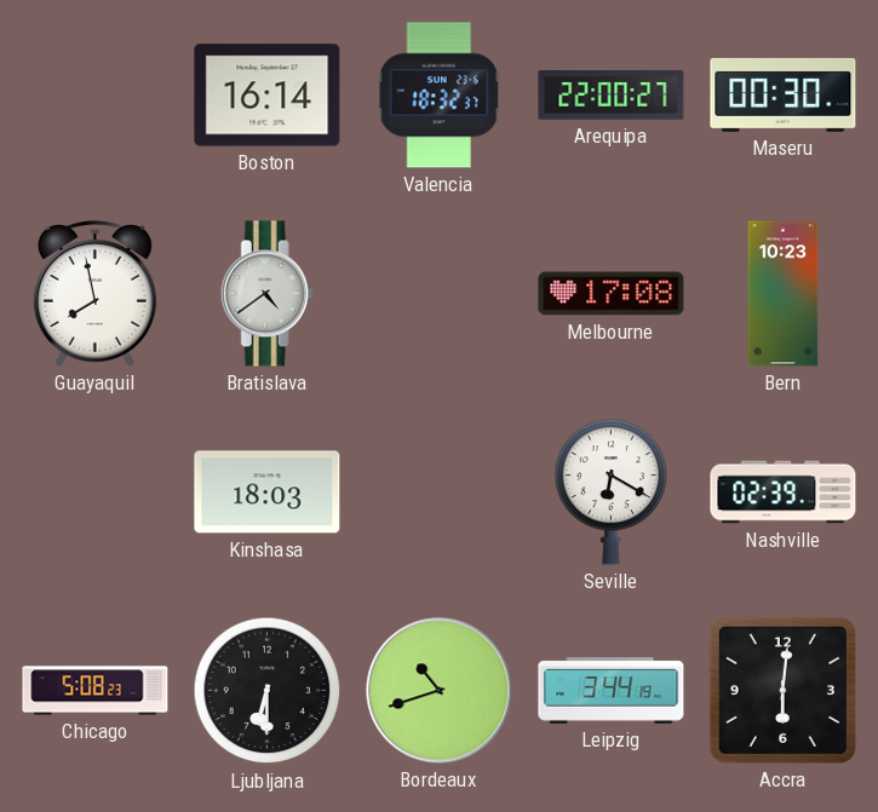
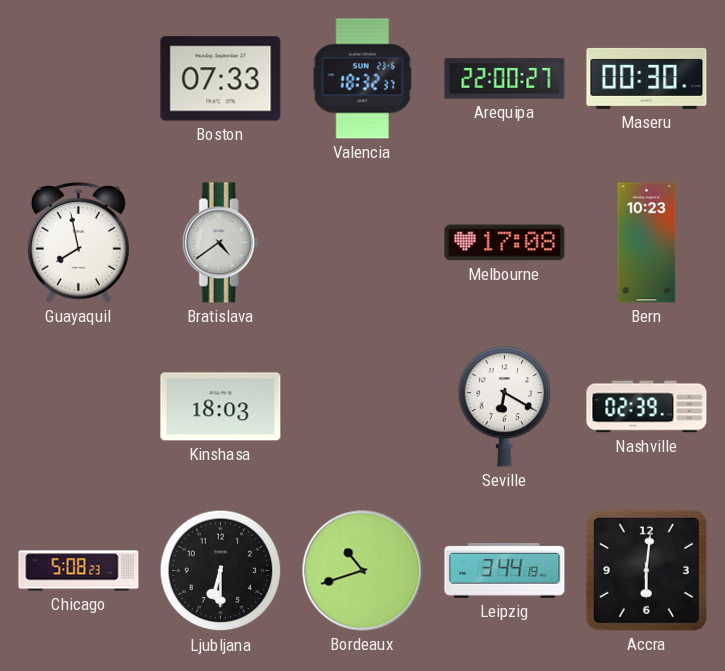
Boston: 16:14 -> 07:33 (221, 79)
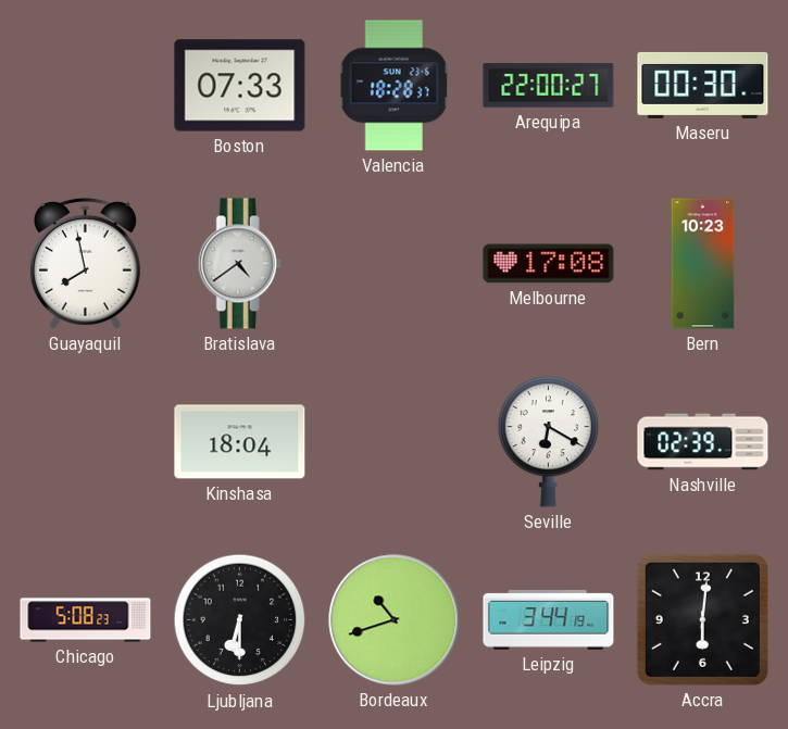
Valencia: 18:32 -> 18:28 (393, 86)
Kinshasa: 18:03 -> 18:04 (240, 442)
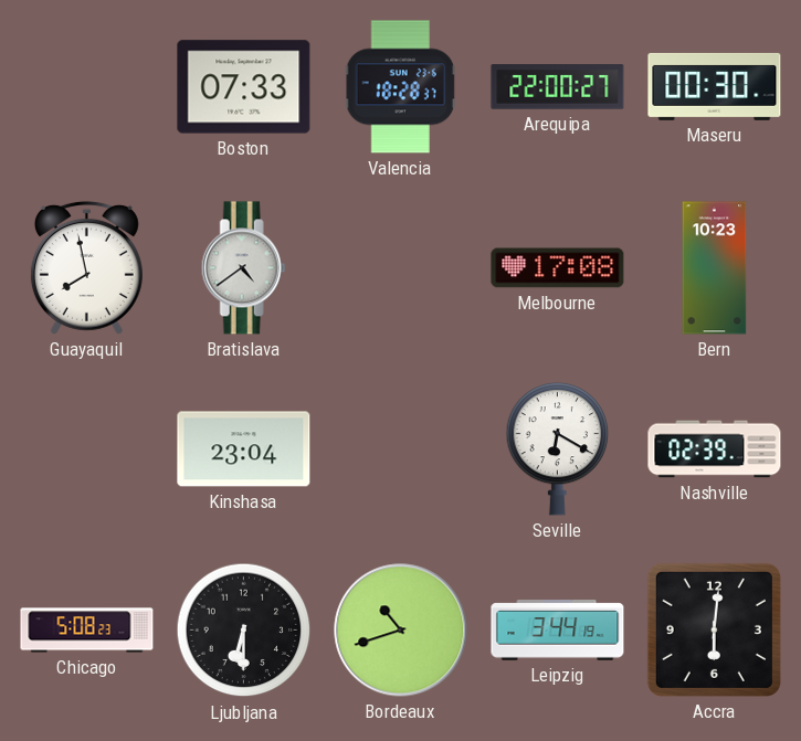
Kinshasa: 18:04 -> 23:04 (244, 449)
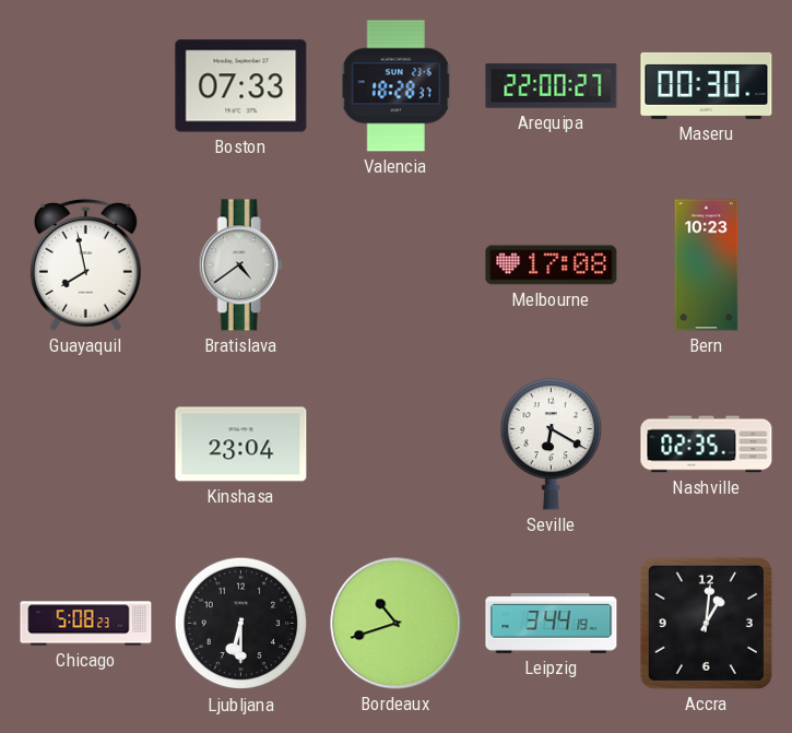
Nashville: 02:39 -> 02:35 (707, 445)
Accra: 6:01 -> 1:01 (706, 623)
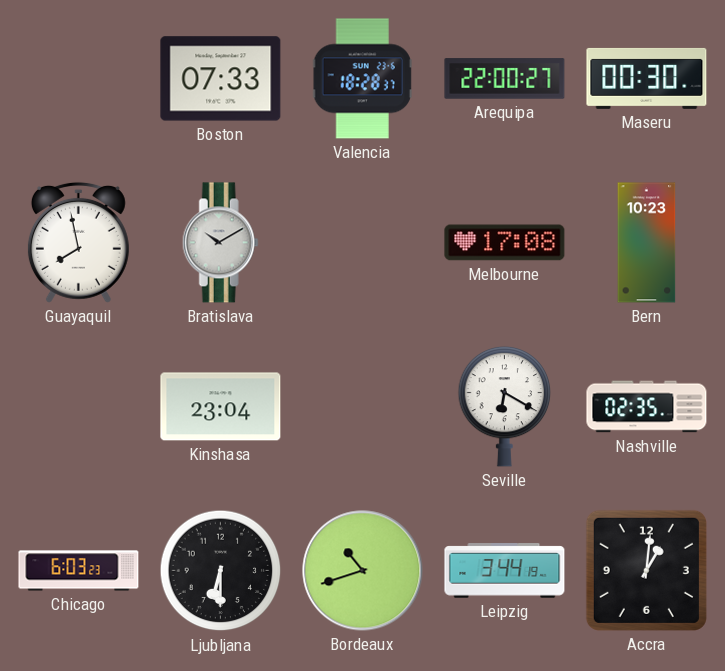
Bratislava: 4:39 -> 10:10 (220, 243)
Chicago: 5:08 -> 6:03 (79, 571)
